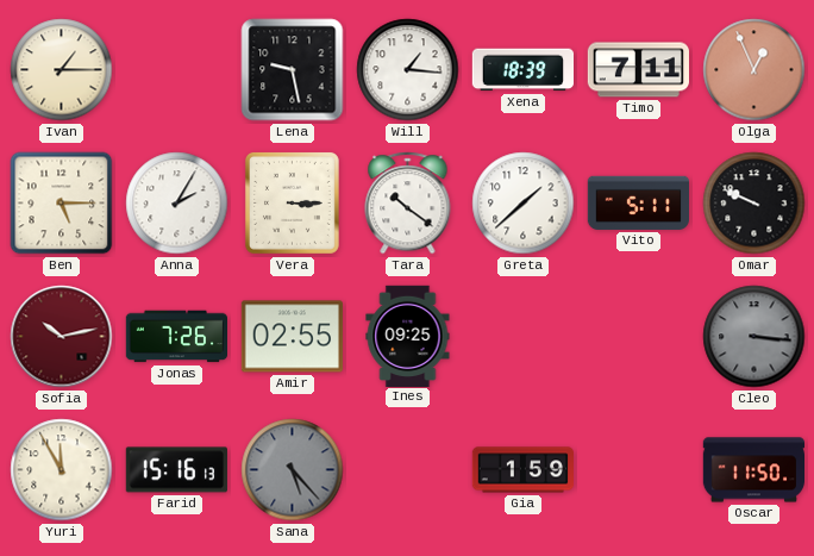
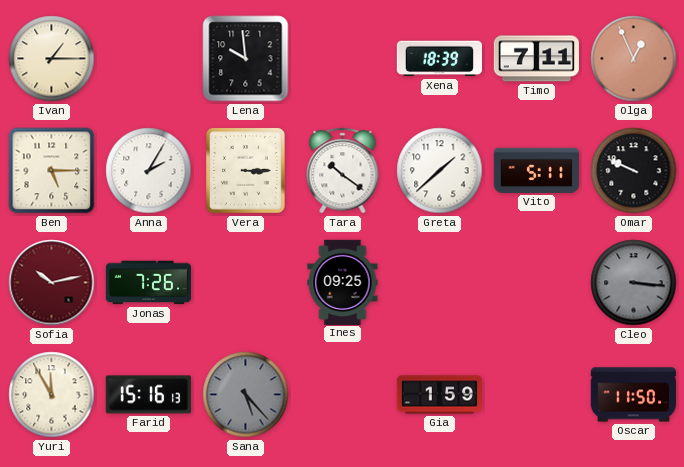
Lena: 9:28 -> 9:59 (246, 59)
Will: 1:16 -> none (408, 70)
Amir: 02:55 -> none (292, 337)
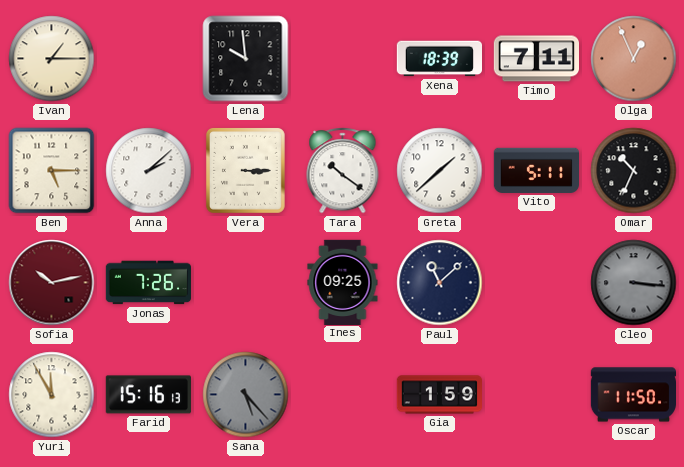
Anna: 2:05 -> 2:08 (149, 171)
Omar: 9:49 -> 10:34 (634, 171)
Paul: none -> 11:08 (440, 283)
